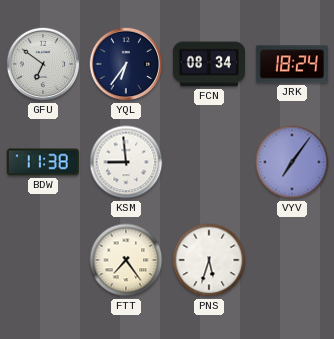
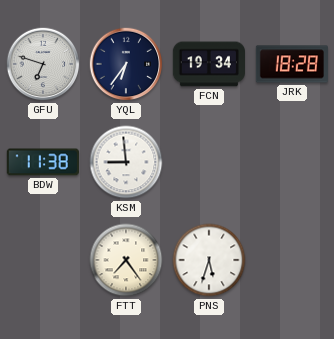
GFU: 6:51 -> 6:48 (43, 64)
FCN: 08:34 -> 19:34 (208, 64)
JRK: 18:24 -> 18:28 (291, 64)
VYV: 7:06 -> none (292, 162)
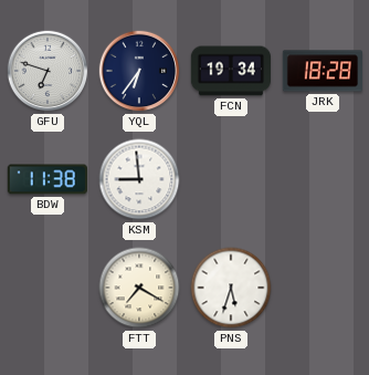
FTT: 7:24 -> 7:20 (139, 288)
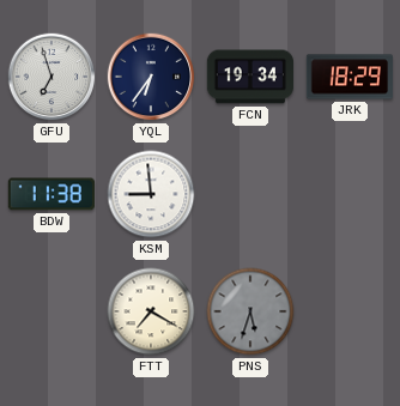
GFU: 6:48 -> 6:57 (51, 77)
JRK: 18:28 -> 18:29 (349, 77)
PNS dial: white -> grey (250, 311)
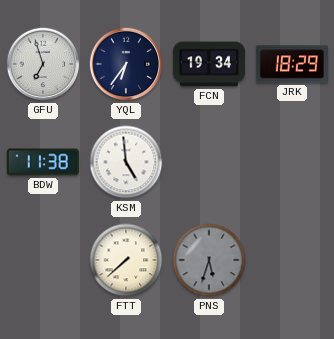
KSM: 8:59 -> 4:59 (126, 162)
FTT: 7:20 -> 7:38 (126, 260)
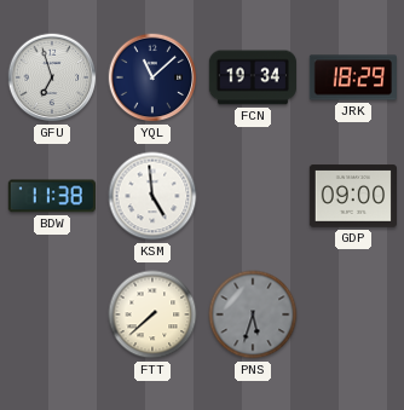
YQL: 6:36 -> 11:08 (152, 77)
GDP: none -> 09:00 (352, 196)
